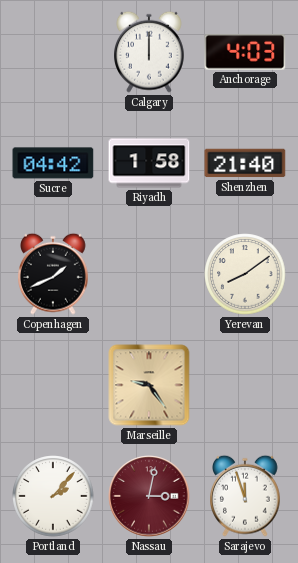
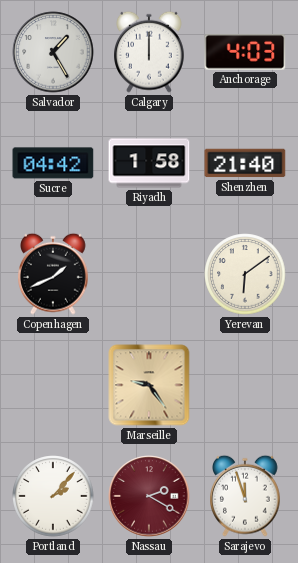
Salvador: none -> 1:25 (53, 52)
Yerevan: 8:09 -> 6:09 (245, 274)
Nassau: 3:02 -> 2:20 (149, 496)
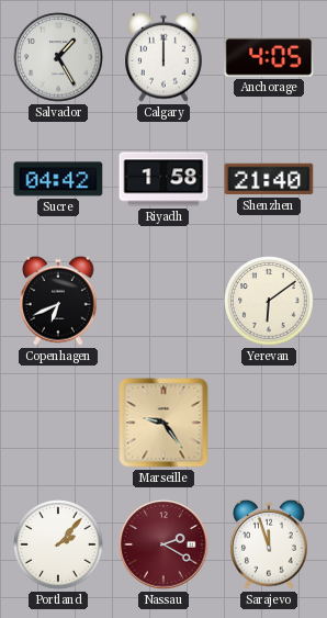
Anchorage: 4:03 -> 4:05 (269, 58)
Copenhagen: 1:41 -> 6:41 (59, 301)
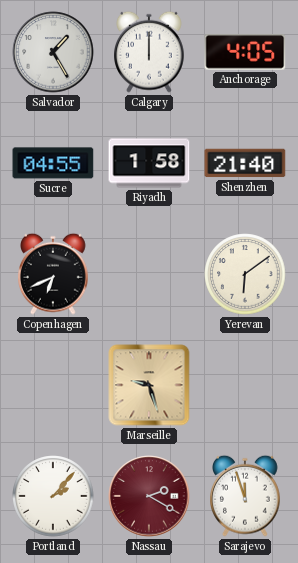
Sucre: 04:42 -> 04:55 (53, 163)
Marseille: 9:24 -> 9:27 (149, 385)
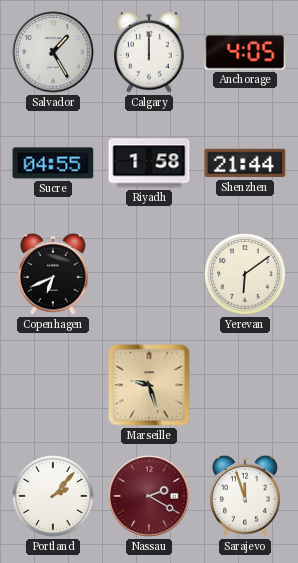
Shenzhen: 21:40 -> 21:44 (245, 163)
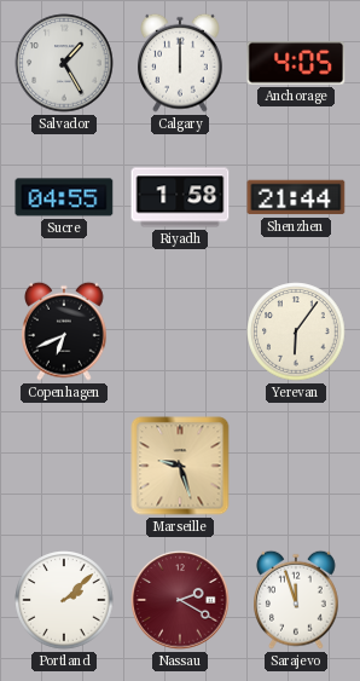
Yerevan: 6:09 -> 6:06 (296, 331)
Portland: 2:07 -> 2:08 (64, 600)
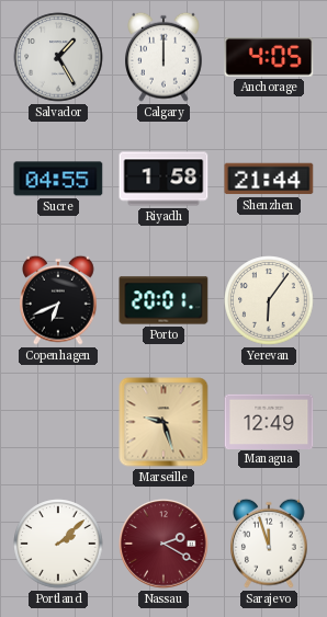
Porto: none -> 20:01 (163, 300)
Managua: none -> 12:49 (269, 421)
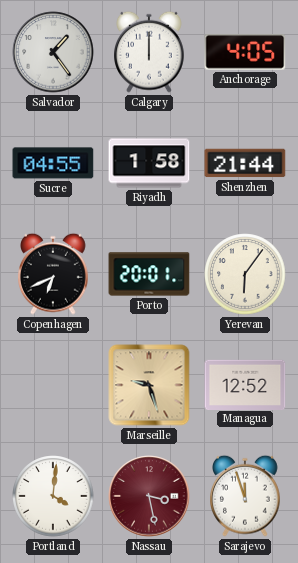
Salvador: 1:25 -> 1:24 (53, 52)
Managua: 12:49 -> 12:52 (245, 384)
Portland: 2:08 -> 4:01 (53, 496)
Nassau: 2:20 -> 3:28 (149, 496)
